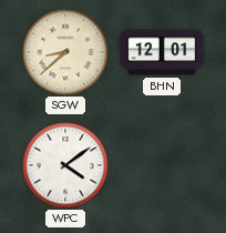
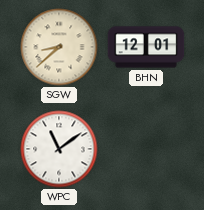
WPC: 4:09 -> 11:09 (59, 149)
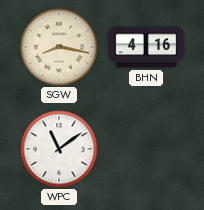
SGW: 8:38 -> 8:17 (59, 47)
BHN: 12:01 -> 4:16 (146, 47)
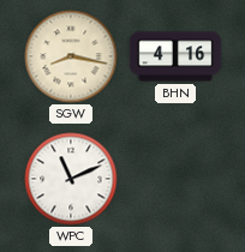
WPC: 11:09 -> 11:11 (71, 179)
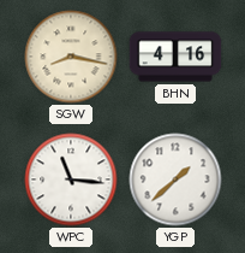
WPC: 11:11 -> 11:16 (71, 180)
YGP: none -> 1:38 (175, 180)
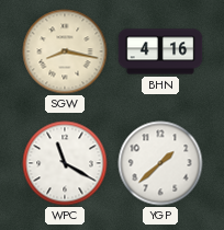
WPC: 11:16 -> 11:20 (65, 163)
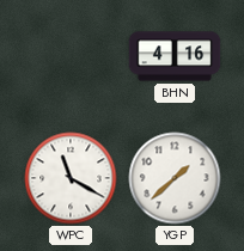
SGW: 8:17 -> none (65, 51)
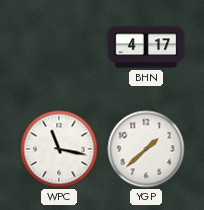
BHN: 4:16 -> 4:17 (146, 47)
WPC: 11:20 -> 11:17 (59, 149)
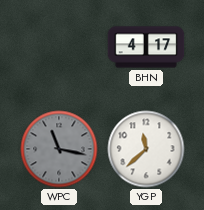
WPC dial: white -> grey (59, 149)
YGP: 1:38 -> 11:38 (146, 149)
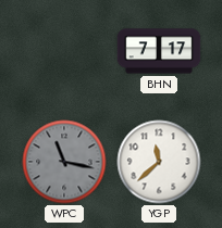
BHN: 4:17 -> 7:17 (159, 51)
